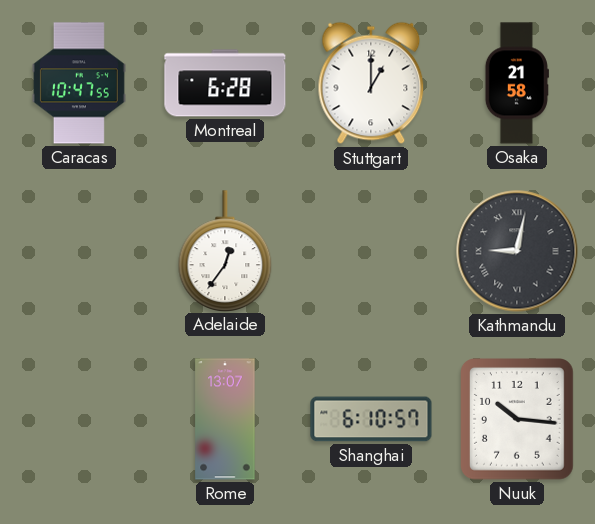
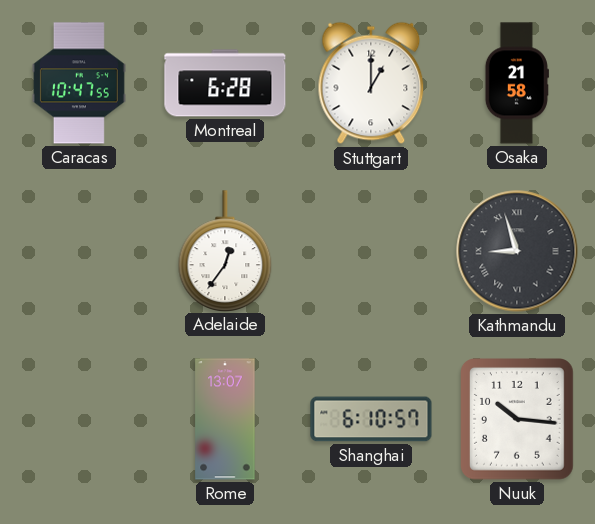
Kathmandu: 9:02 -> 8:57 (517, 251)
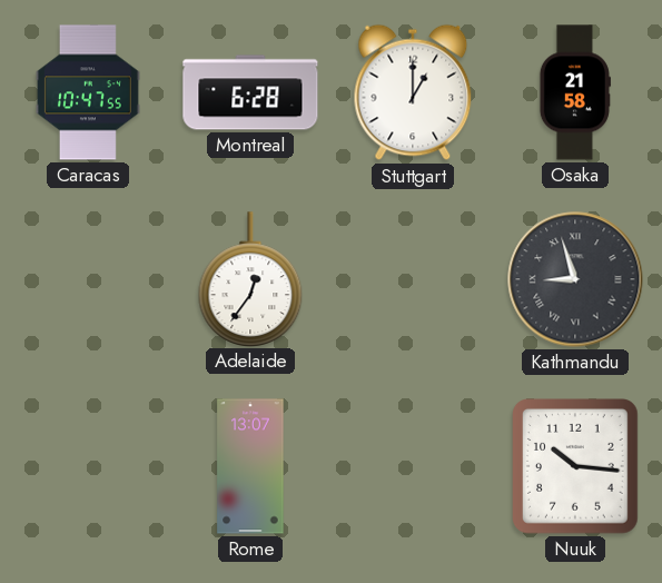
Shanghai: 6:10 -> none (371, 419)
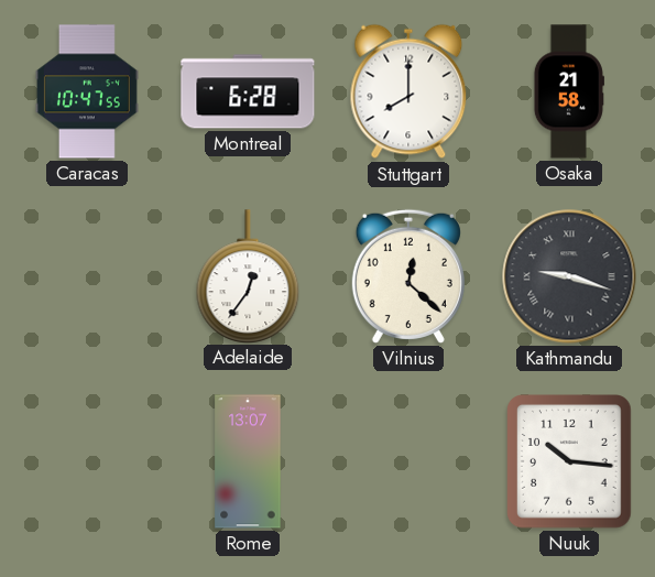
Stuttgart: 1:00 -> 8:00 (408, 91)
Vilnius: none -> 12:22 (408, 276)
Kathmandu: 8:57 -> 9:18 (569, 276)
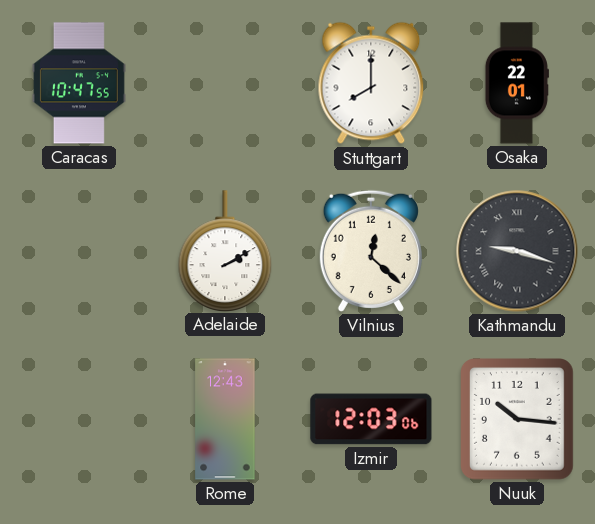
Montreal: 6:28 -> none (248, 91)
Osaka: 21:58 -> 22:01 (517, 83)
Adelaide: 12:36 -> 2:10 (225, 251)
Rome: 13:07 -> 12:43 (225, 419)
Izmir: none -> 12:03 (371, 419)
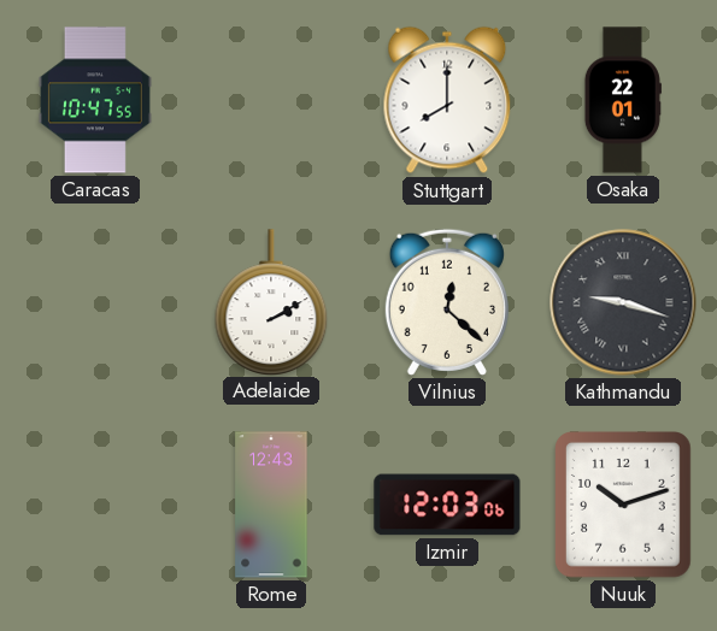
Nuuk: 10:16 -> 10:12 (624, 506)
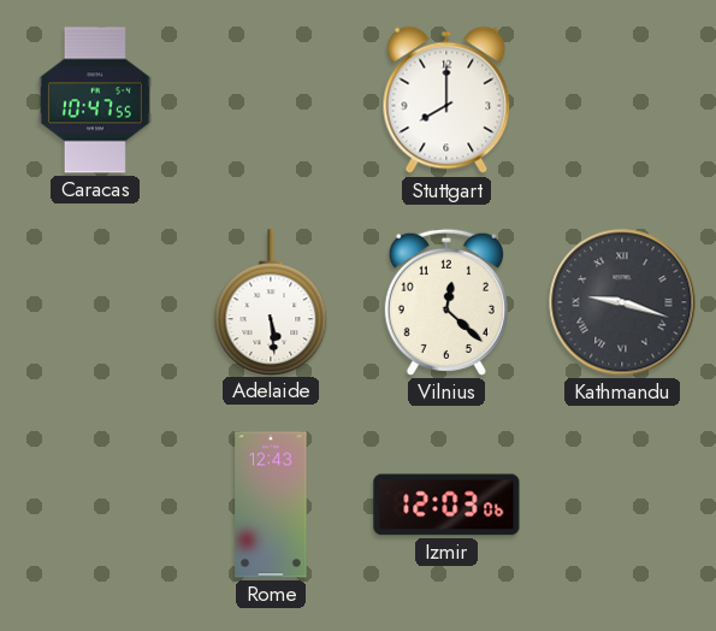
Osaka: 22:01 -> none (623, 100)
Adelaide: 2:10 -> 5:29 (271, 302)
Nuuk: 10:12 -> none (624, 506)
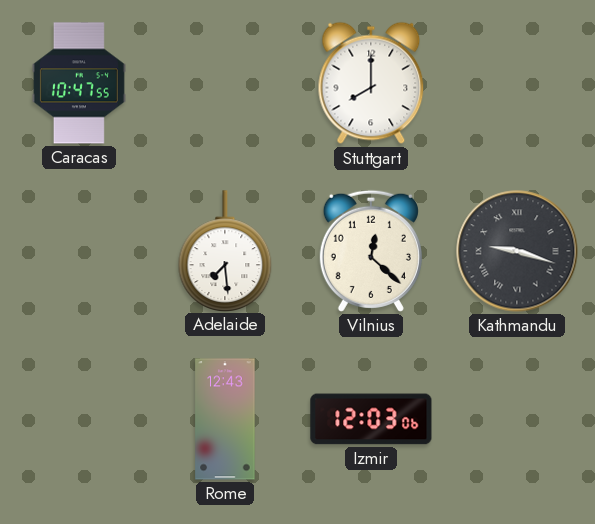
Adelaide: 5:29 -> 7:29 (225, 251)
